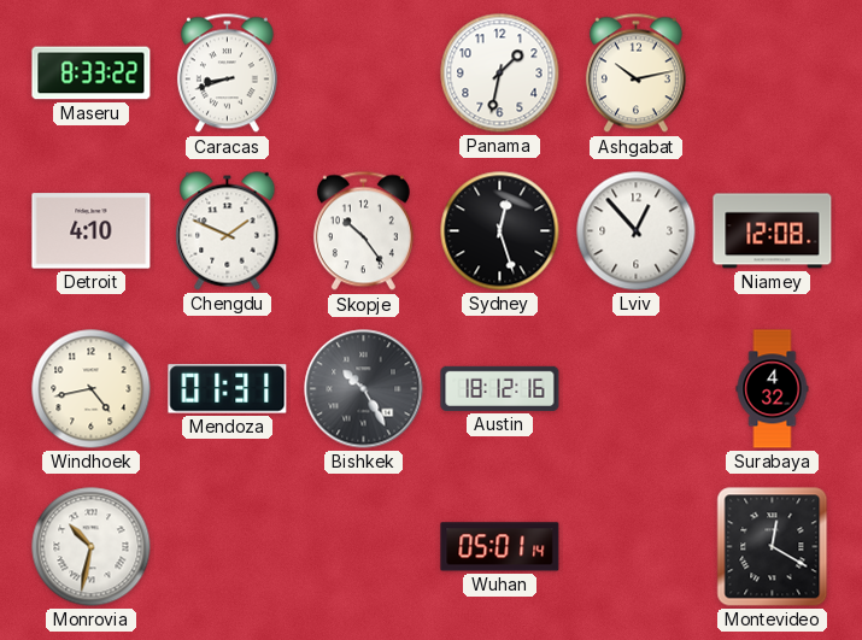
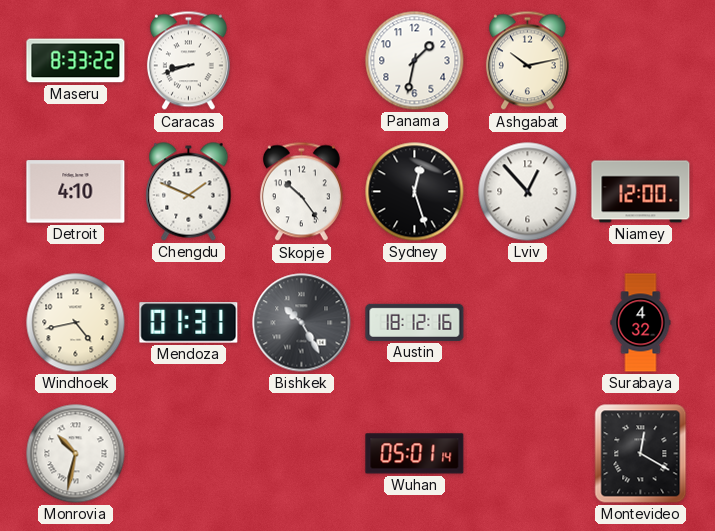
Niamey: 12:08 -> 12:00 (641, 192)
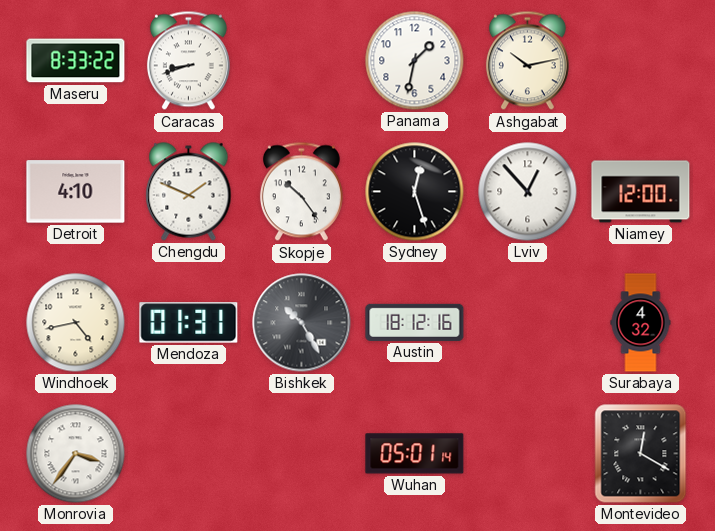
Monrovia: 10:32 -> 3:36 (76, 454)
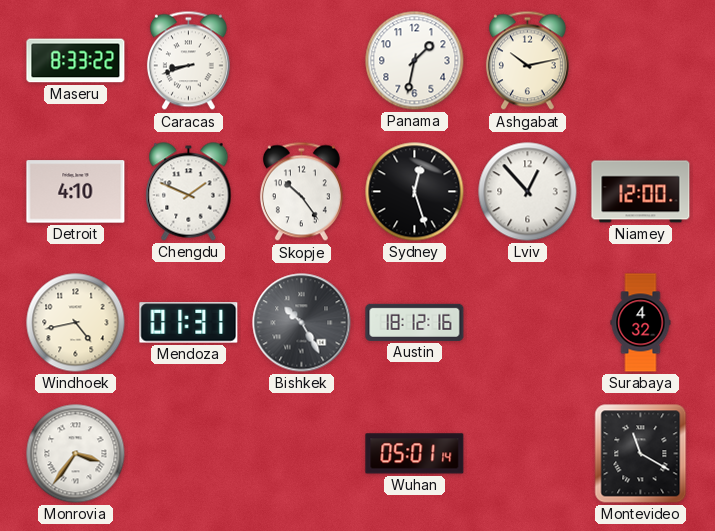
Montevideo: 12:20 -> 11:20 (641, 454)
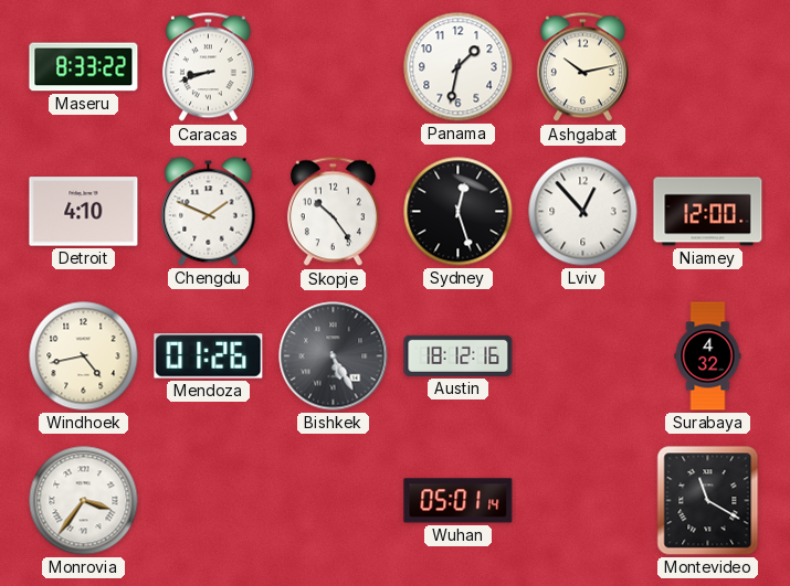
Mendoza: 01:31 -> 01:26 (209, 356)
Bishkek: 10:25 -> 5:25 (334, 356)
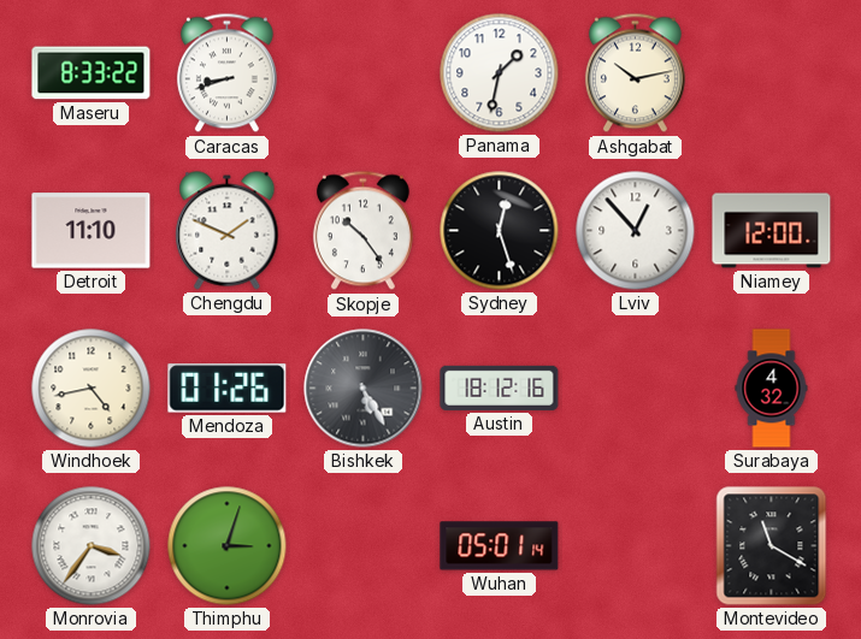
Detroit: 4:10 -> 11:10 (92, 231)
Thimphu: none -> 3:03 (228, 546)
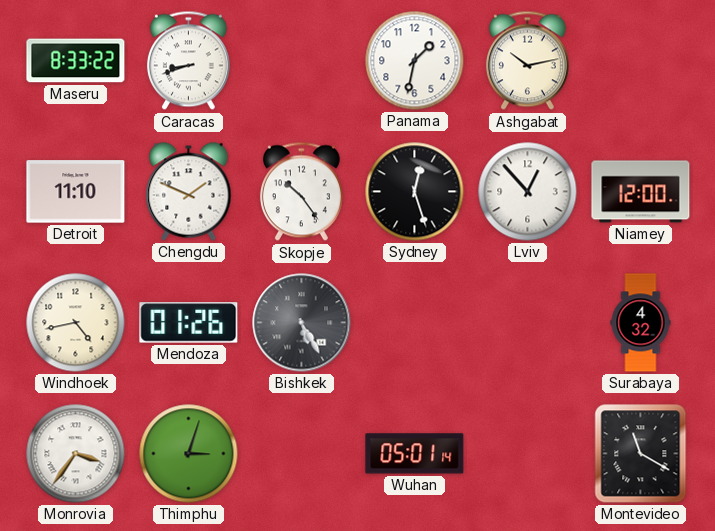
Austin: 18:12 -> none (500, 387)
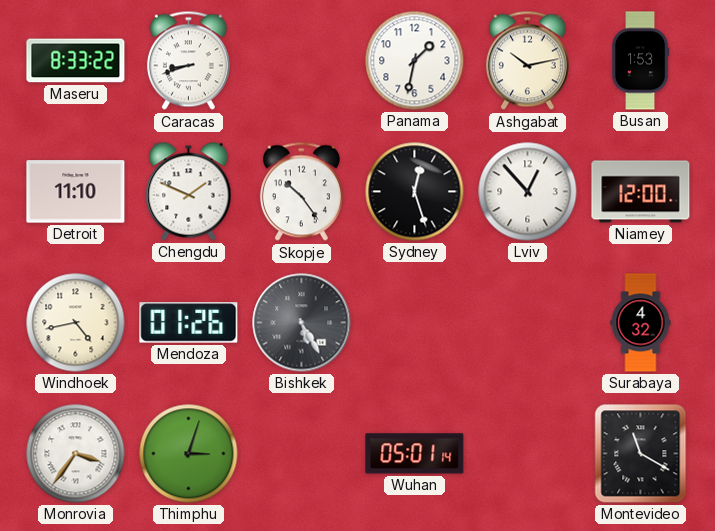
Busan: none -> 1:53 (640, 61)
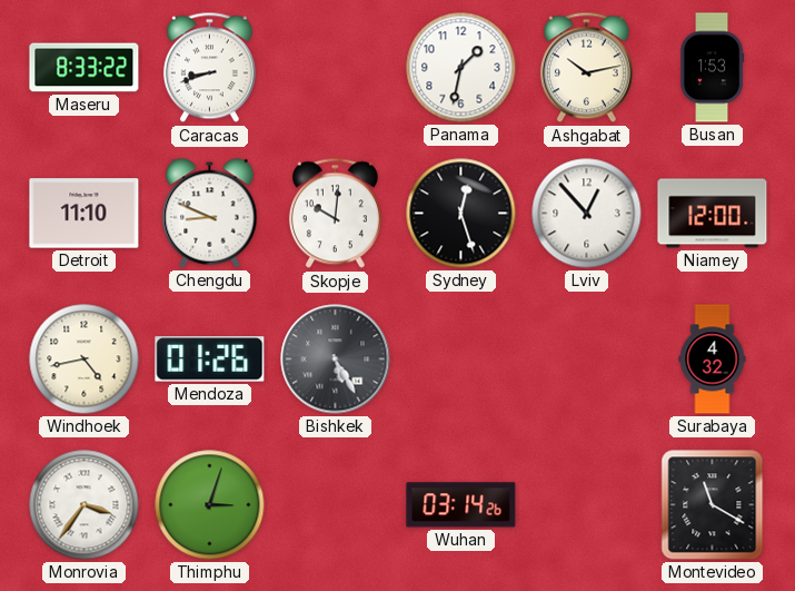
Chengdu: 1:49 -> 8:49 (210, 214)
Skopje: 10:24 -> 10:01 (335, 214)
Wuhan: 05:01 -> 03:14 (461, 505)
